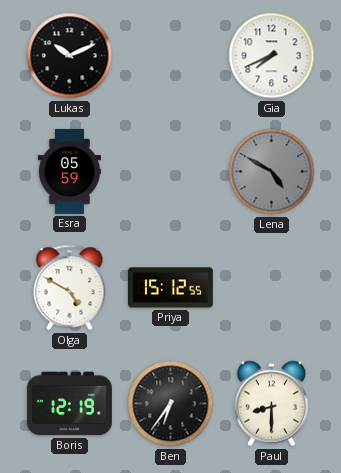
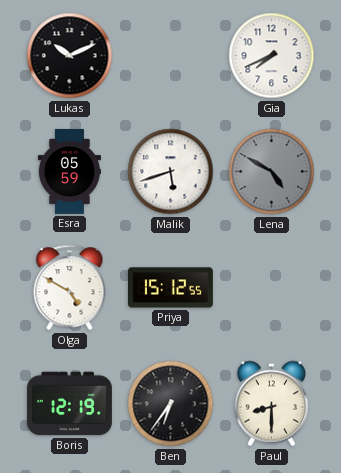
Malik: none -> 5:42 (171, 172)
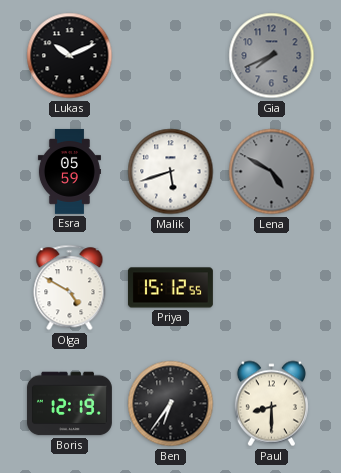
Gia dial: white -> grey (272, 56)
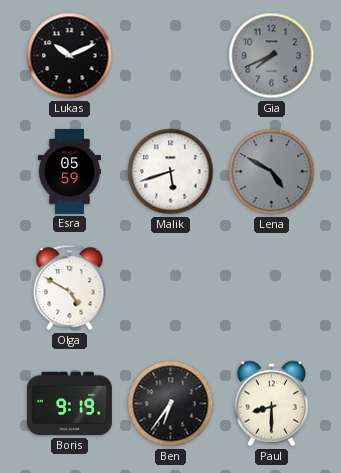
Priya: 15:12 -> none (170, 288)
Boris: 12:19 -> 9:19 (69, 404)
